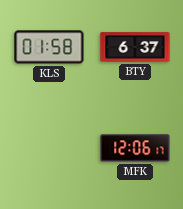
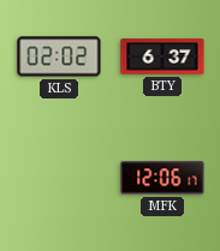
KLS: 01:58 -> 02:02 (59, 56)
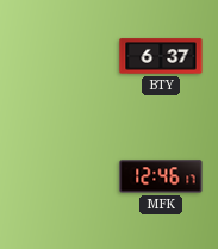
KLS: 02:02 -> none (59, 56)
MFK: 12:06 -> 12:46 (161, 176)
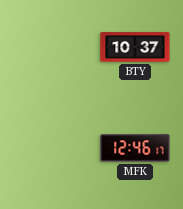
BTY: 6:37 -> 10:37 (135, 47)
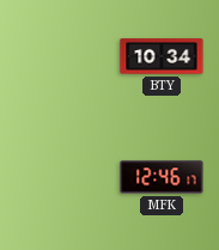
BTY: 10:37 -> 10:34 (162, 56)
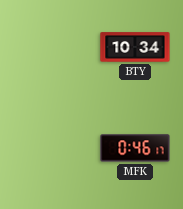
MFK: 12:46 -> 0:46 (135, 148)
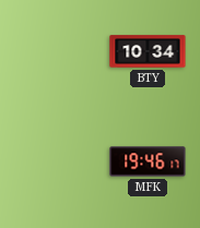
MFK: 0:46 -> 19:46 (148, 161)
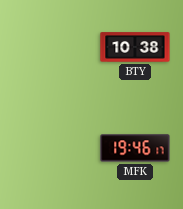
BTY: 10:34 -> 10:38 (135, 47)
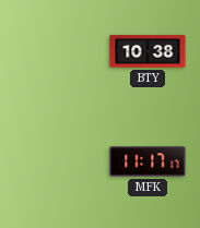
MFK: 19:46 -> 11:17 (148, 161)
